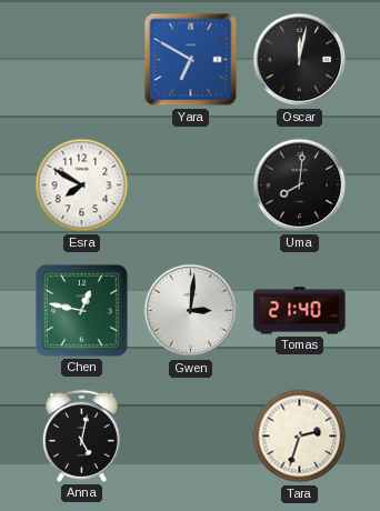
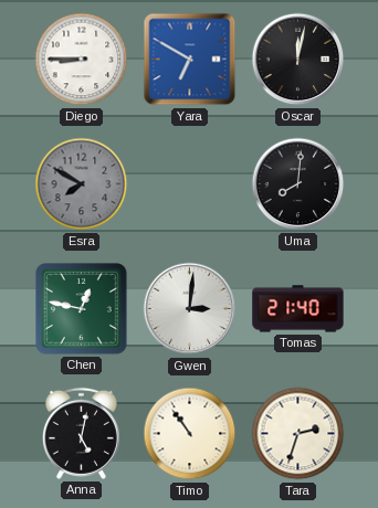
Diego: none -> 8:45 (82, 60)
Esra dial: white -> grey (82, 184)
Timo: none -> 10:54 (190, 434)
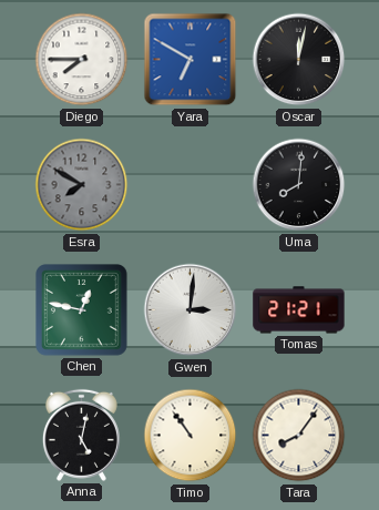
Diego: 8:45 -> 7:45 (82, 60)
Tomas: 21:40 -> 21:21 (299, 310)
Tara: 2:33 -> 8:06 (299, 436)
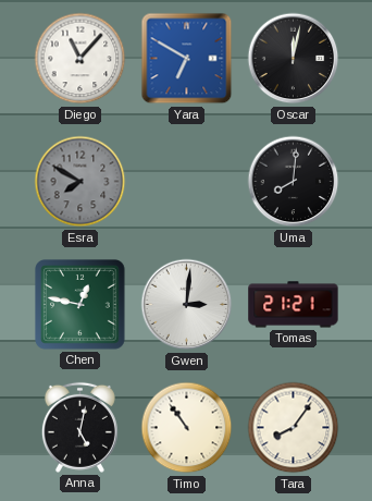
Diego: 7:45 -> 11:07 (80, 59)
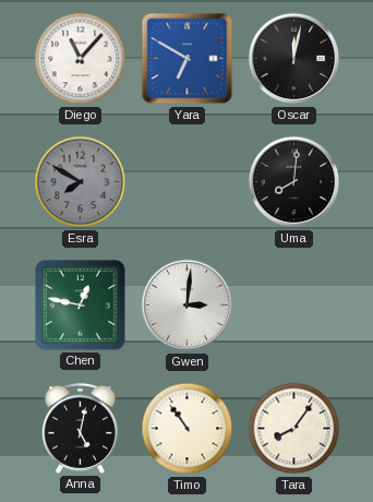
Tomas: 21:21 -> none (294, 305)
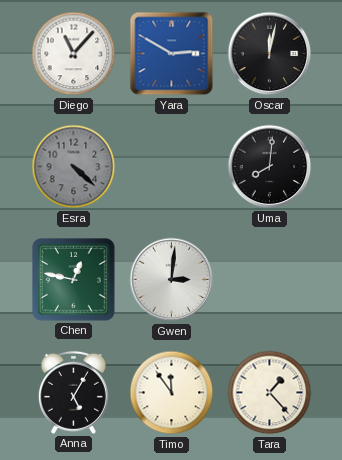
Yara: 6:50 -> 2:50 (172, 54)
Esra: 7:50 -> 4:22 (74, 167)
Anna: 5:02 -> 5:05 (73, 392)
Timo: 10:54 -> 11:54 (172, 393)
Tara: 8:06 -> 1:23 (270, 393)
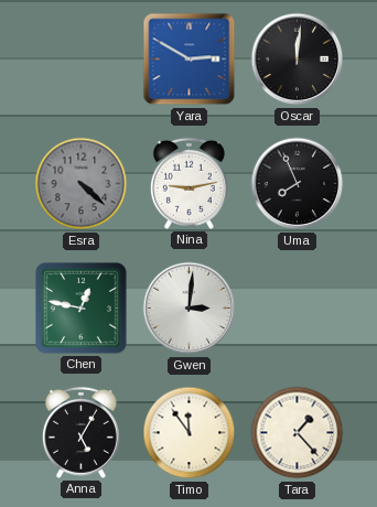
Diego: 11:07 -> none (74, 54)
Oscar: 12:02 -> 12:01 (298, 60)
Nina: none -> 9:13 (188, 183)
Uma: 8:01 -> 7:56 (298, 184)
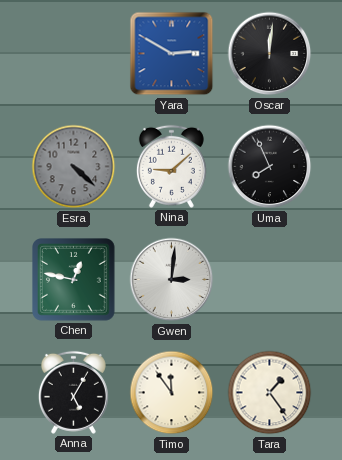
Nina: 9:13 -> 9:08 (171, 166)
Tara: 1:23 -> 1:24 (270, 393)
